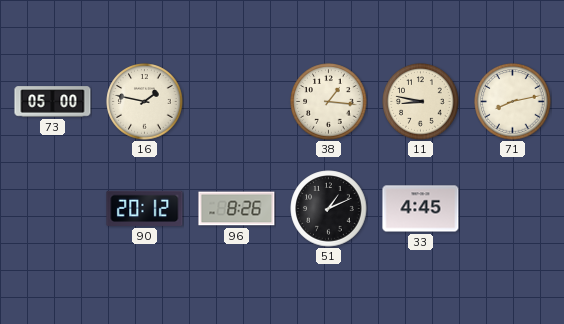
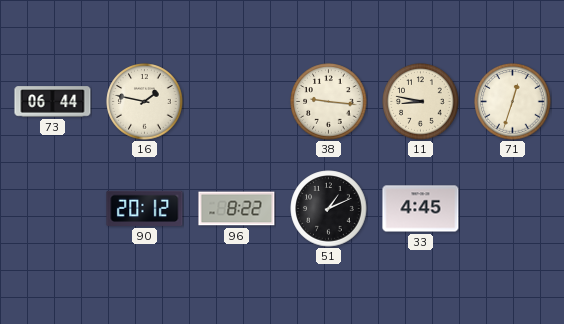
73: 05:00 -> 06:44 (53, 102)
38: 1:16 -> 9:16 (329, 102)
71: 8:13 -> 12:33 (513, 102)
96: 8:26 -> 8:22 (237, 209)
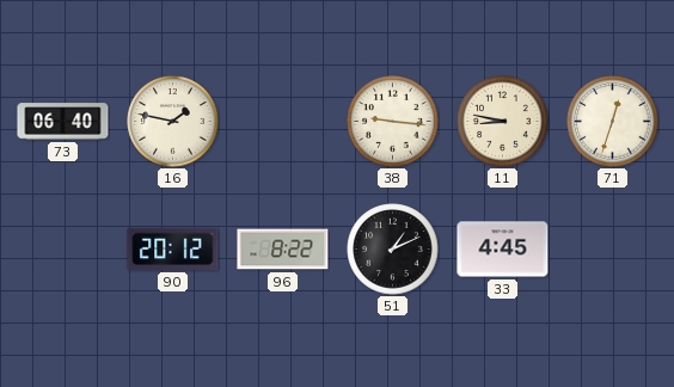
73: 06:44 -> 06:40 (63, 122)
